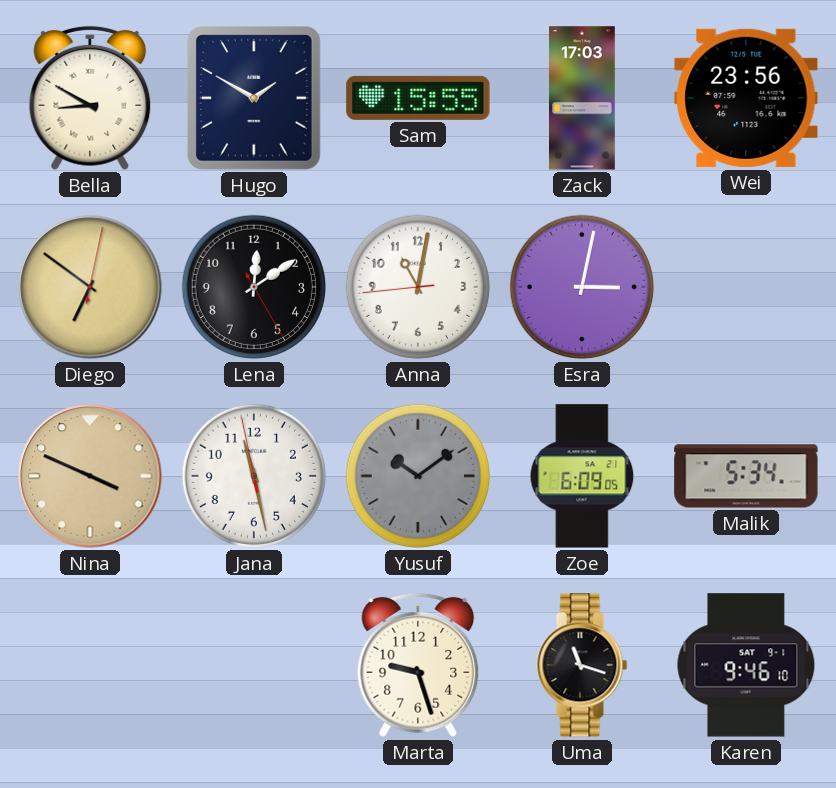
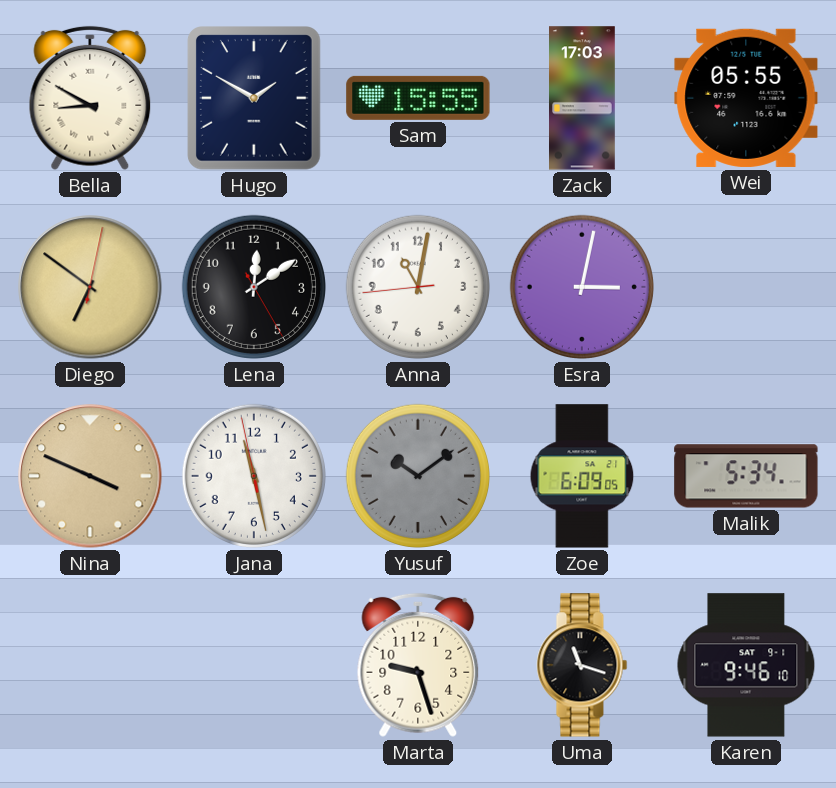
Wei: 23:56 -> 05:55 (746, 98)
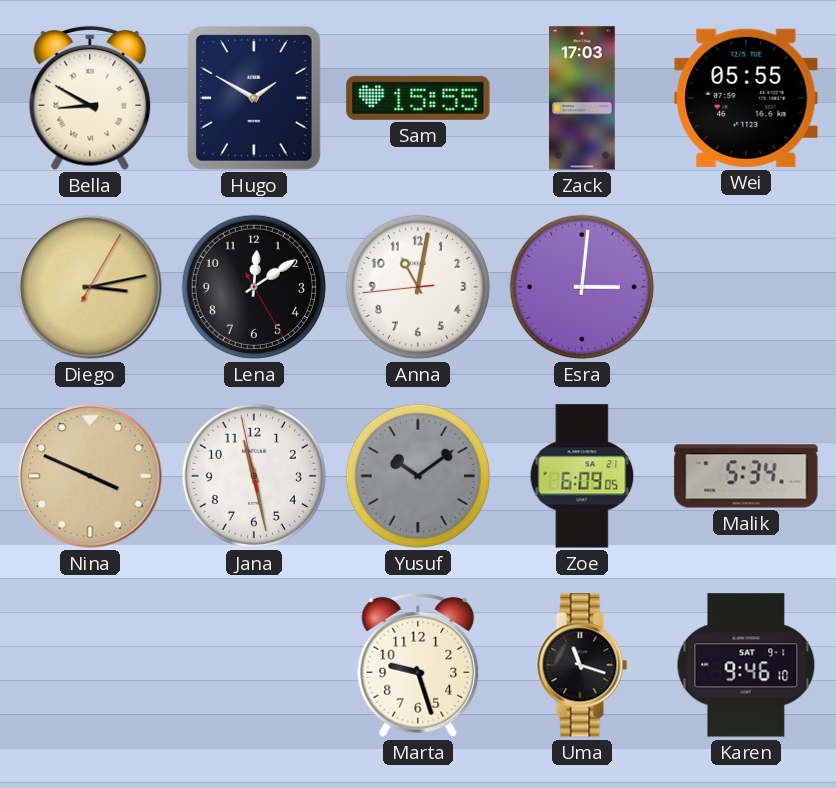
Diego: 6:51 -> 3:13 (90, 287)
Esra: 3:02 -> 3:01 (582, 287)
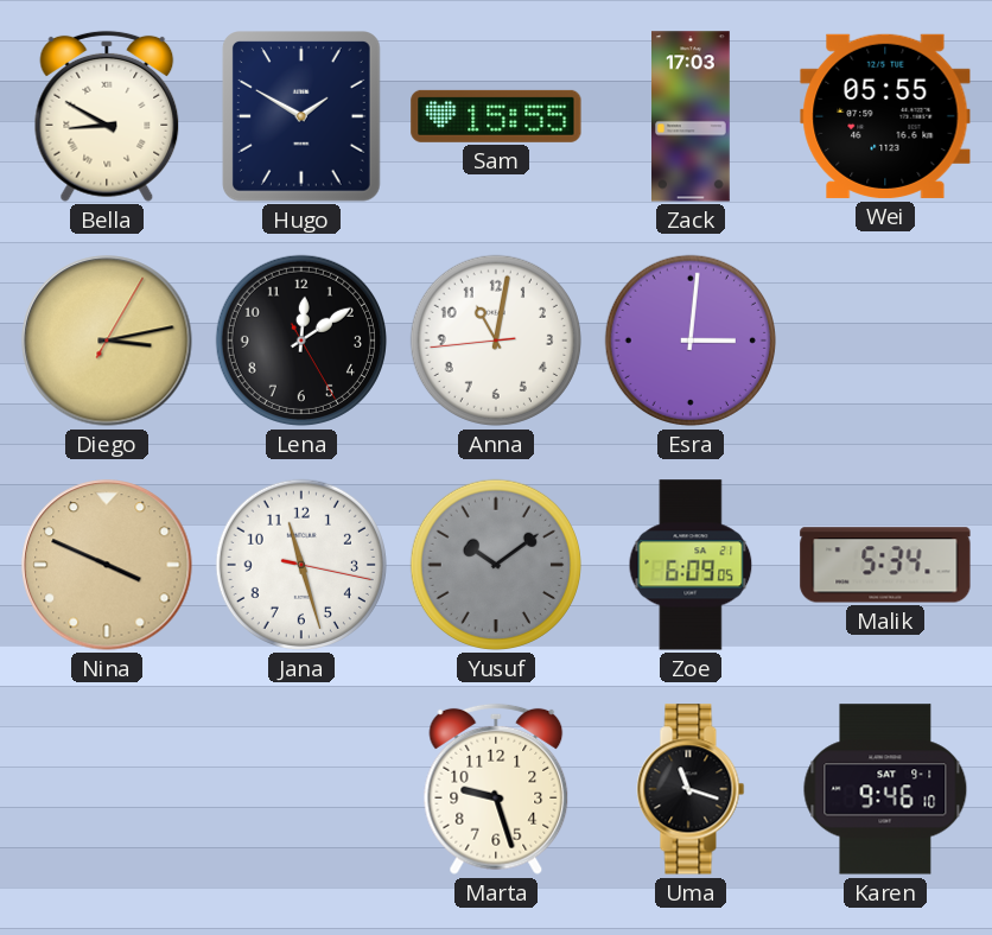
Jana: 11:27:58 -> 11:27:17 (301, 565)
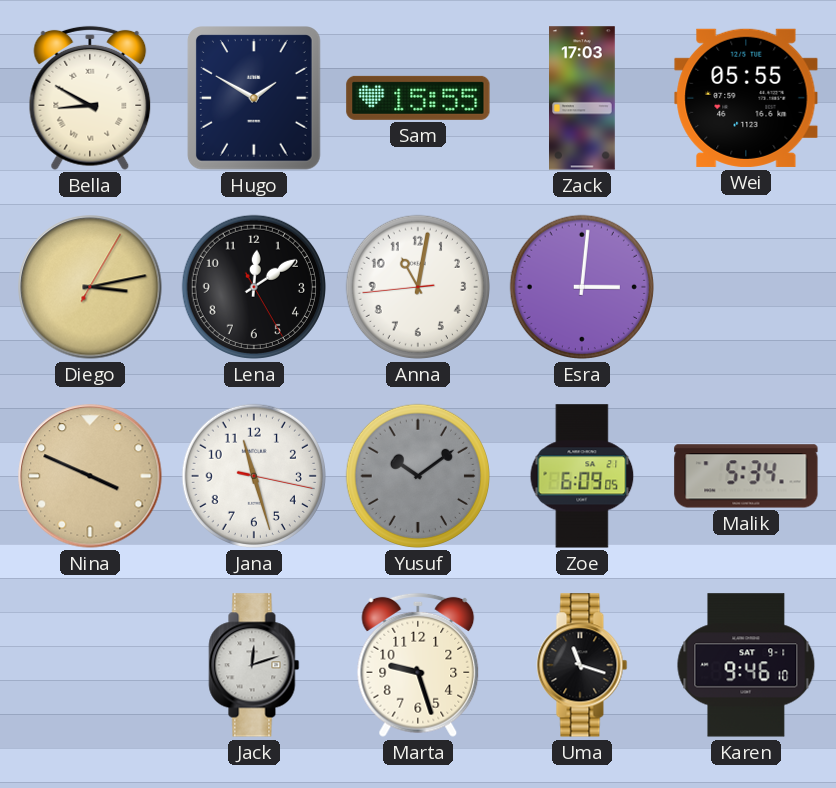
Jack: none -> 12:12 (254, 665)
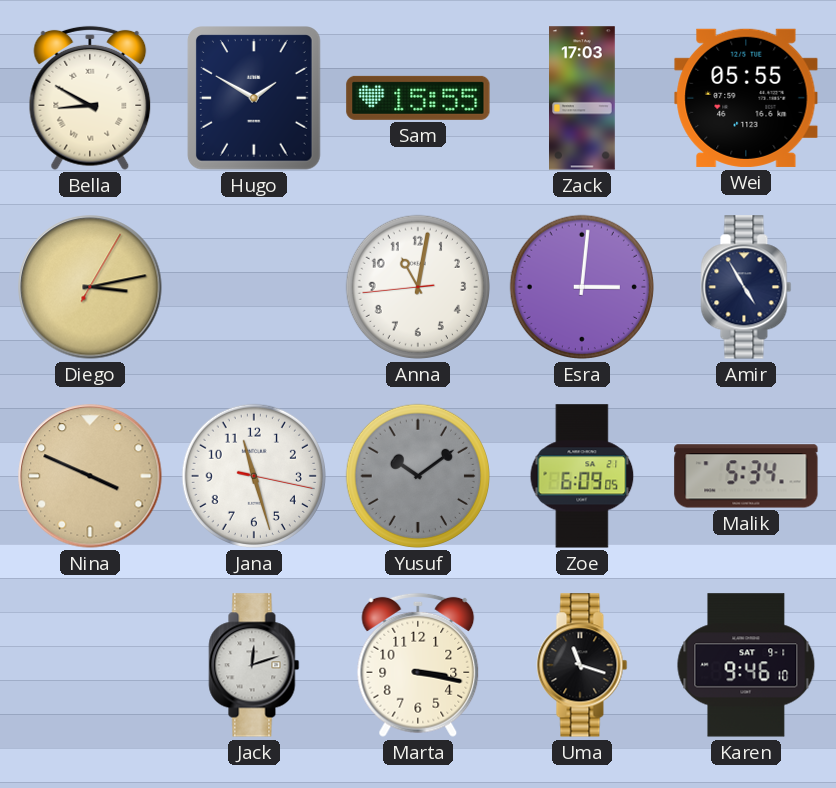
Lena: 12:09 -> none (254, 287)
Amir: none -> 4:55 (746, 287)
Marta: 9:27 -> 3:17 (418, 665)
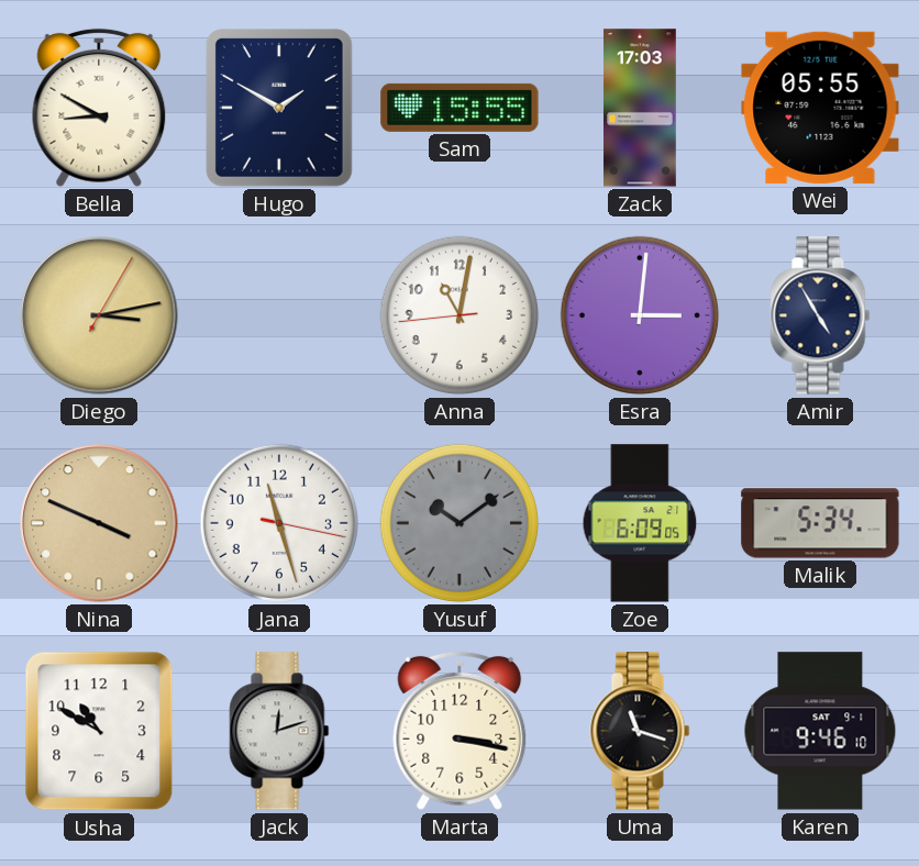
Usha: none -> 10:50 (99, 731)
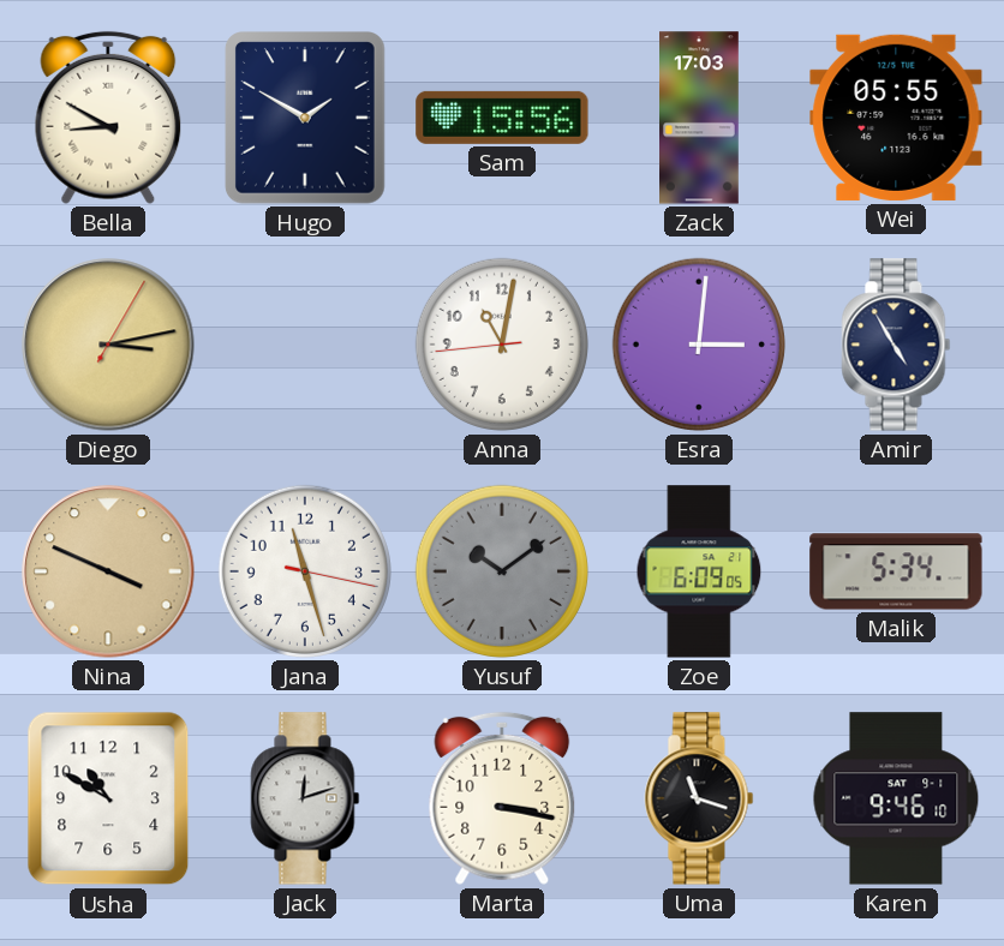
Sam: 15:55 -> 15:56 (502, 118)
